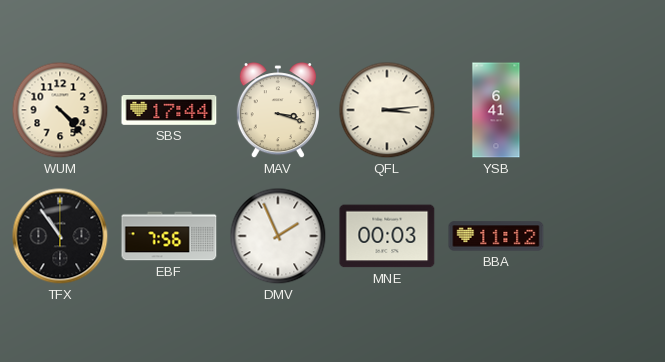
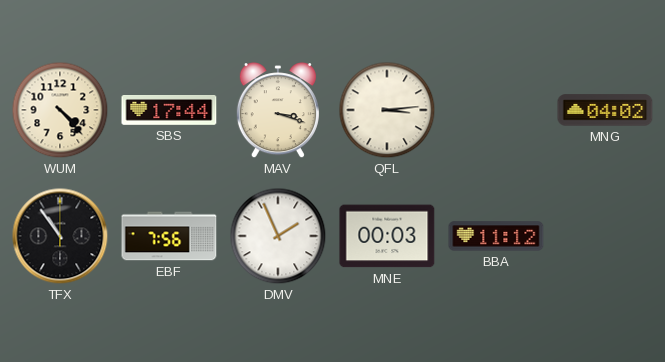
YSB: 6:41 -> none (496, 110)
MNG: none -> 04:02 (605, 110)
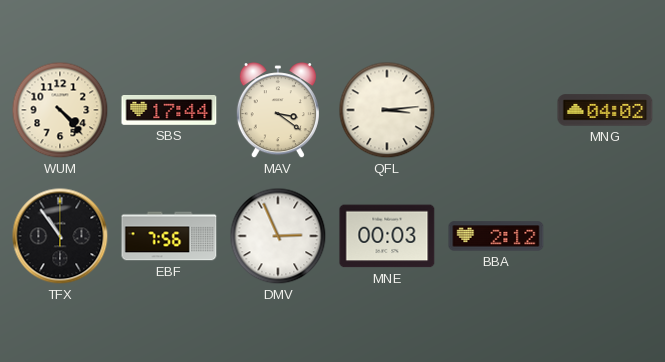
MAV: 3:18 -> 3:21 (278, 111)
DMV: 1:56 -> 2:56 (278, 236)
BBA: 11:12 -> 2:12 (496, 236)
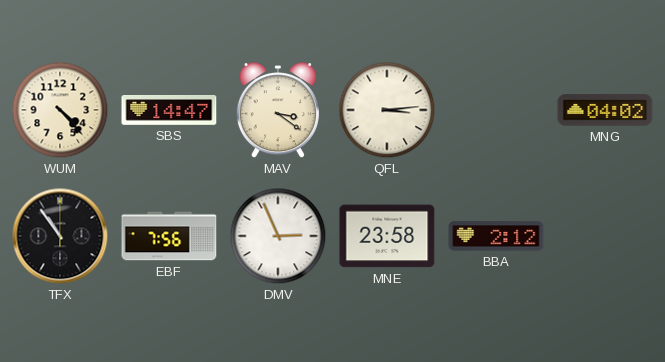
SBS: 17:44 -> 14:47 (169, 111)
MNE: 00:03 -> 23:58 (387, 236)
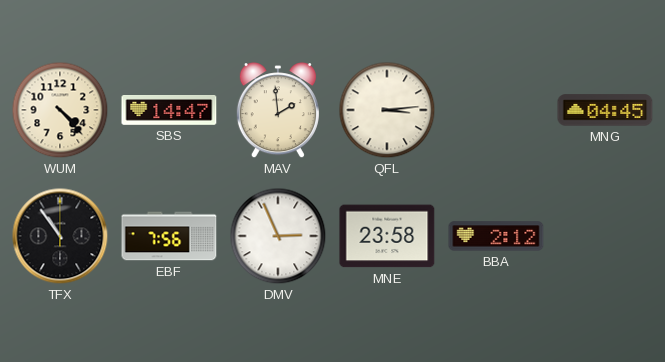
MAV: 3:21 -> 1:59 (278, 111)
MNG: 04:02 -> 04:45 (605, 110)
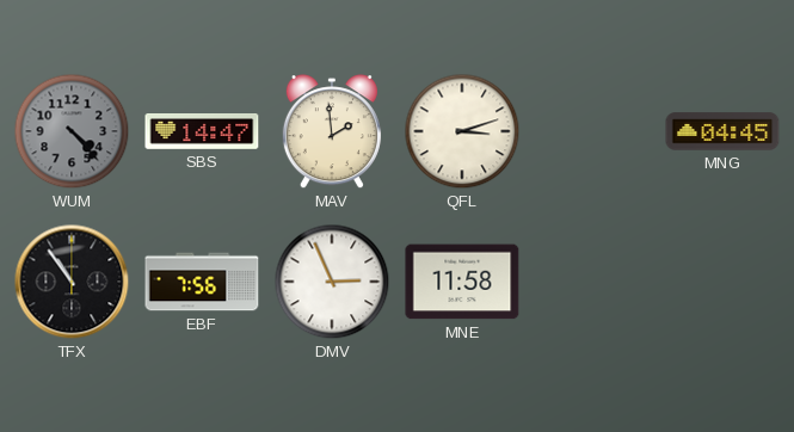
WUM dial: cream -> grey (72, 131)
QFL: 3:14 -> 3:12 (462, 131)
MNE: 23:58 -> 11:58 (462, 282)
BBA: 2:12 -> none (496, 236)
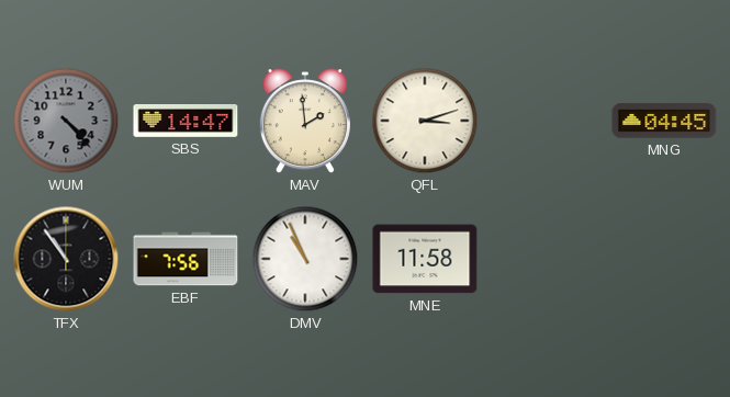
DMV: 2:56 -> 10:56 (305, 259)
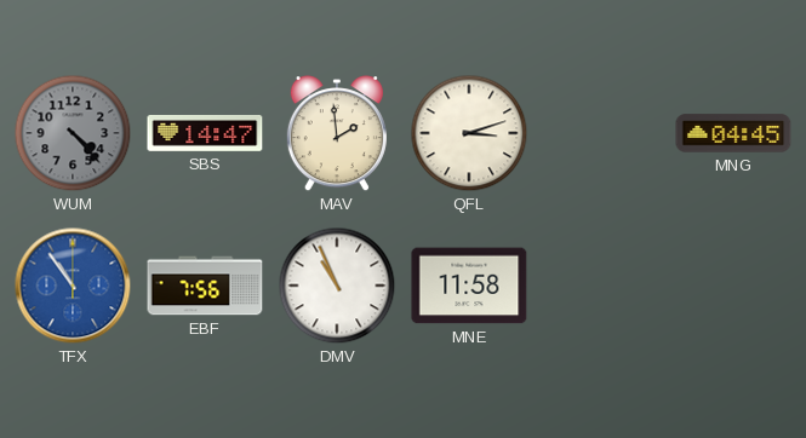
TFX dial: black -> blue (73, 286)
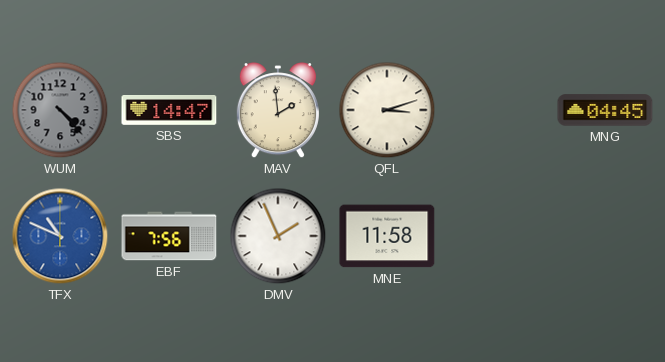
TFX: 10:54 -> 10:49 (60, 236)
DMV: 10:56 -> 1:56 (278, 236)
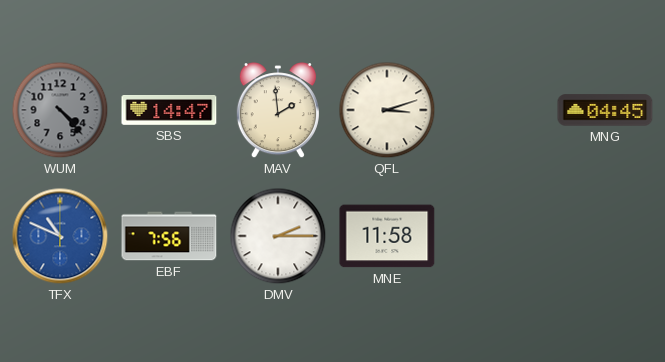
DMV: 1:56 -> 2:15 (278, 236)
